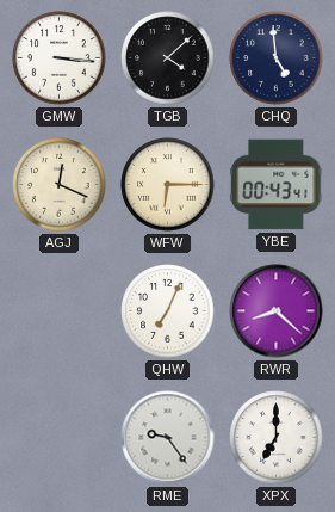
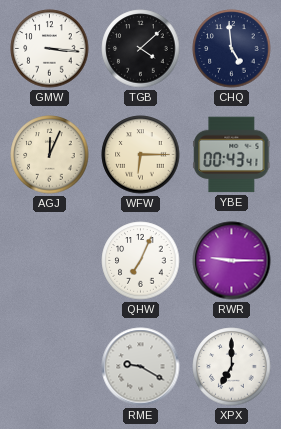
AGJ: 12:19 -> 12:04 (50, 155)
RWR: 8:22 -> 9:15 (232, 261)
RME: 9:24 -> 9:20 (141, 367)
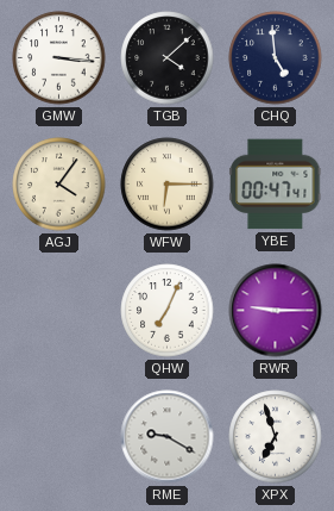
AGJ: 12:04 -> 4:06 (59, 185)
YBE: 00:43 -> 00:47 (276, 185)
XPX: 7:00 -> 6:57 (276, 437)
